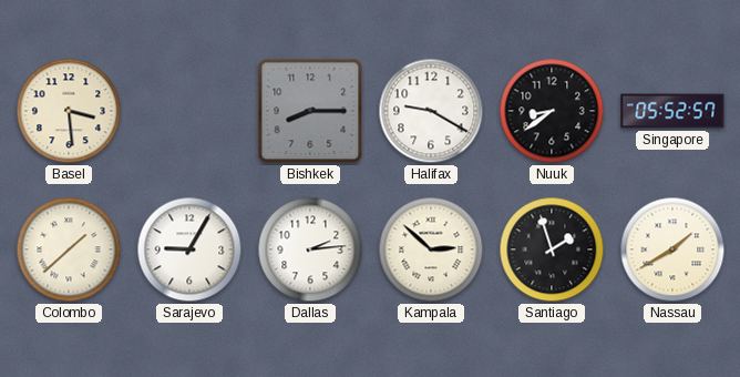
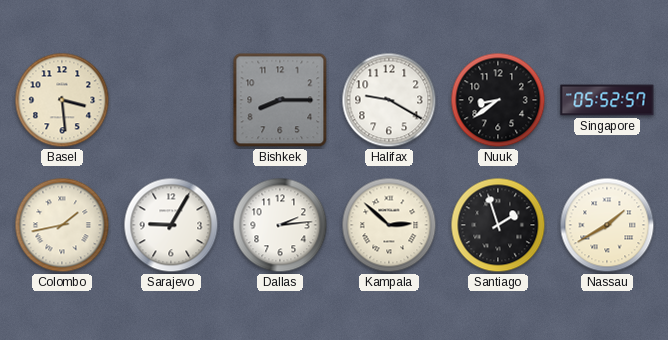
Colombo: 1:38 -> 1:43 (62, 225)
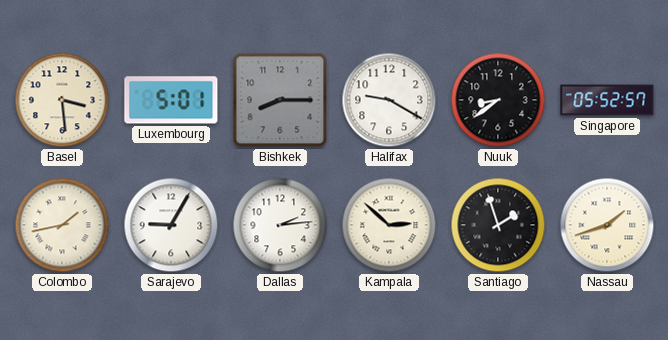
Luxembourg: none -> 5:01 (171, 100)
Nassau: 1:40 -> 1:42 (607, 225)
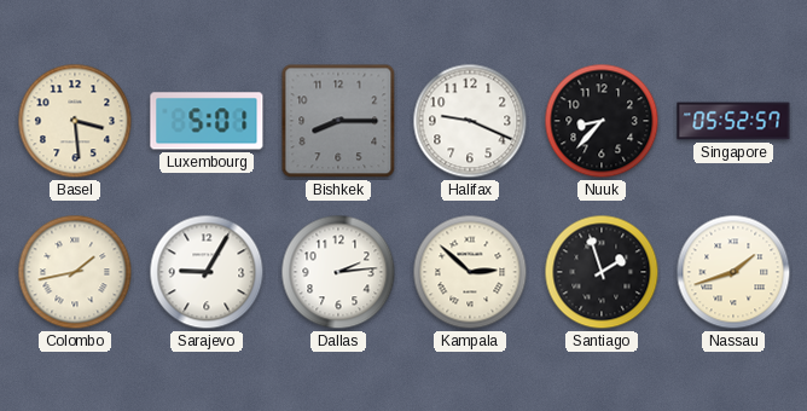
Halifax: 9:20 -> 9:19 (470, 121)
Nuuk: 8:39 -> 8:37 (602, 121)
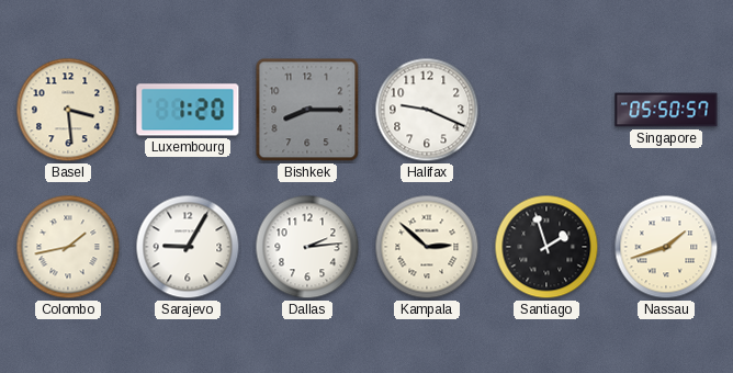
Luxembourg: 5:01 -> 1:20 (188, 110)
Nuuk: 8:37 -> none (602, 121)
Singapore: 05:52 -> 05:50 (666, 110)
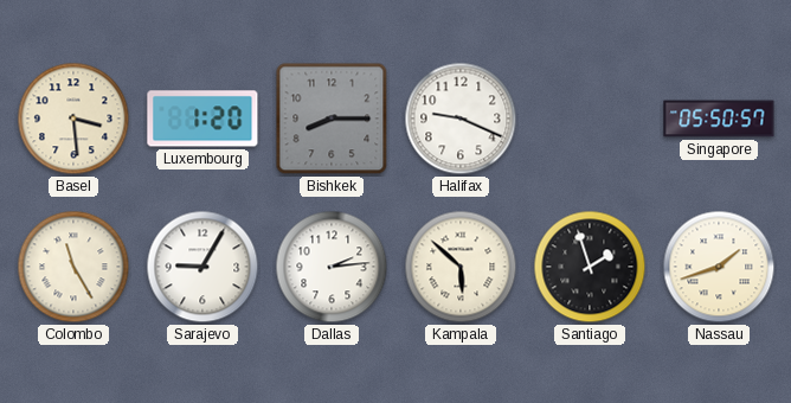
Colombo: 1:43 -> 11:25 (73, 267)
Kampala: 2:52 -> 5:52 (461, 267)
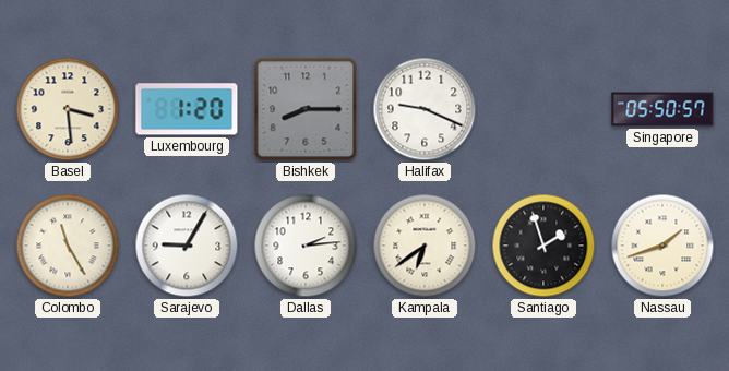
Kampala: 5:52 -> 6:39 (425, 246)
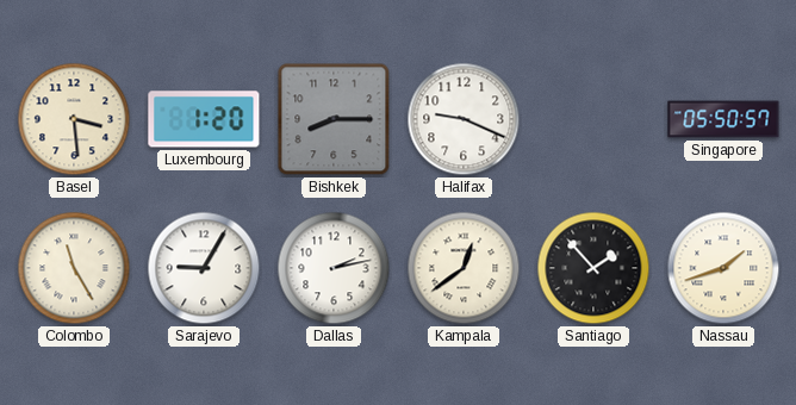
Dallas: 2:14 -> 2:13 (334, 268)
Kampala: 6:39 -> 12:39 (464, 268)
Santiago: 1:57 -> 1:53 (593, 268)
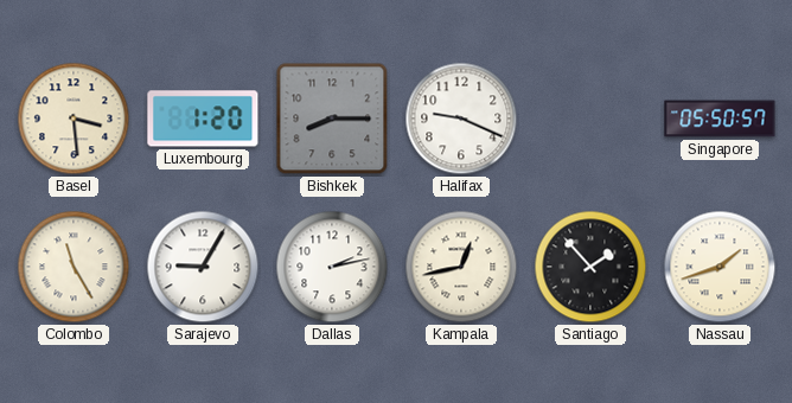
Kampala: 12:39 -> 12:43 (461, 267)
